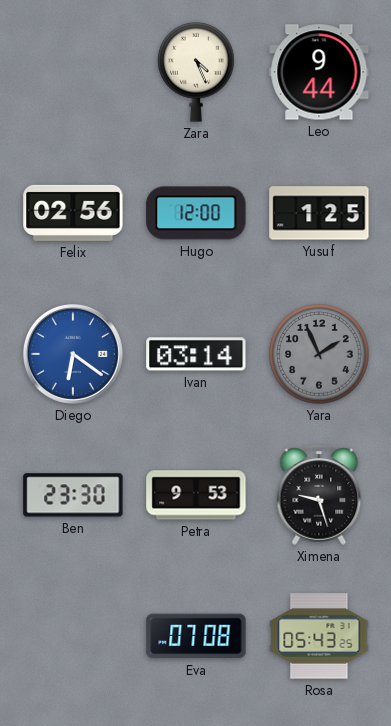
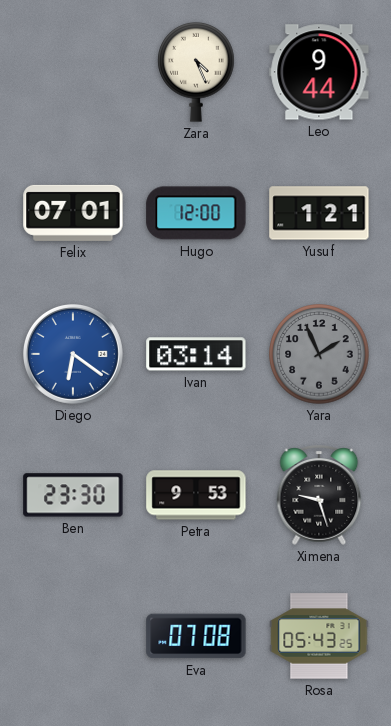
Felix: 02:56 -> 07:01 (73, 213)
Yusuf: 1:25 -> 1:21 (319, 213)
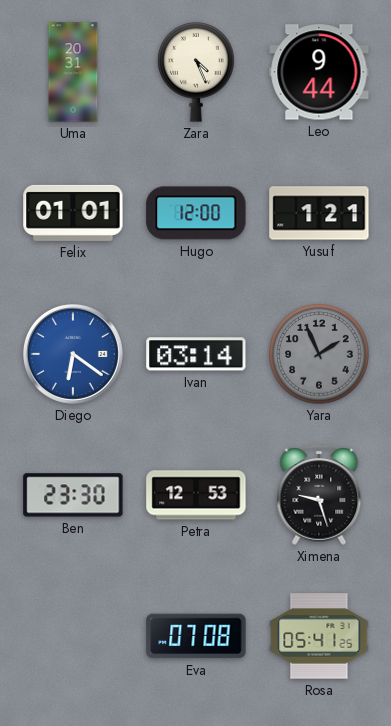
Uma: none -> 20:31 (73, 72)
Felix: 07:01 -> 01:01 (73, 213)
Petra: 9:53 -> 12:53 (196, 495)
Rosa: 05:43 -> 05:41 (319, 636)
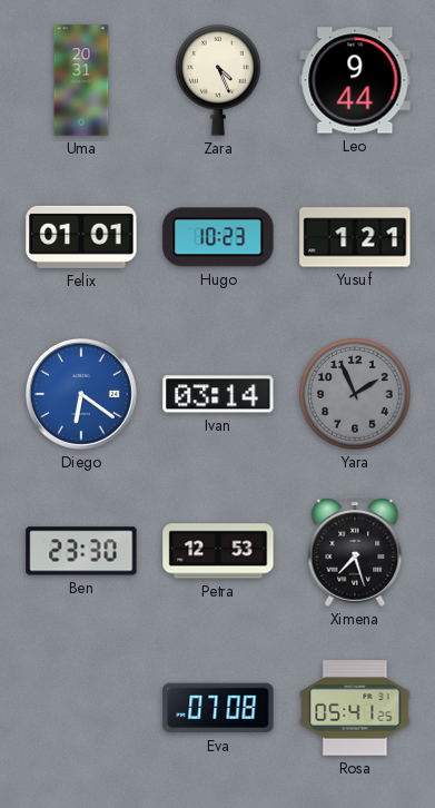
Hugo: 12:00 -> 10:23 (218, 237)
Ximena: 9:27 -> 7:27 (355, 551)
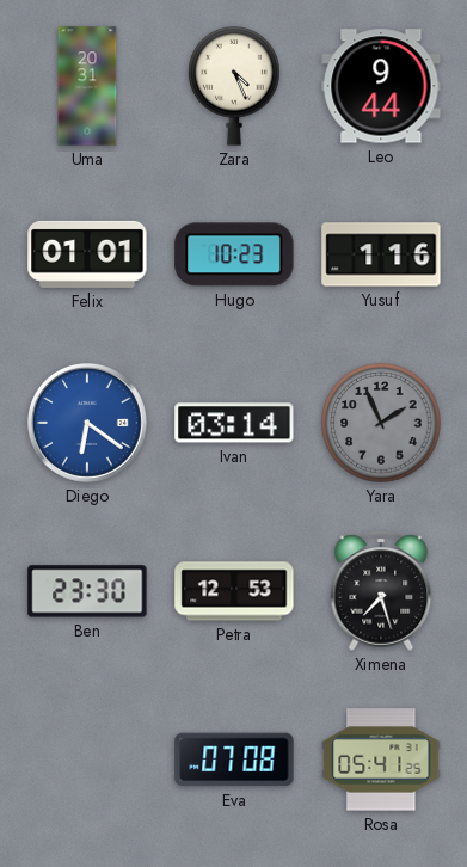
Yusuf: 1:21 -> 1:16 (381, 254)
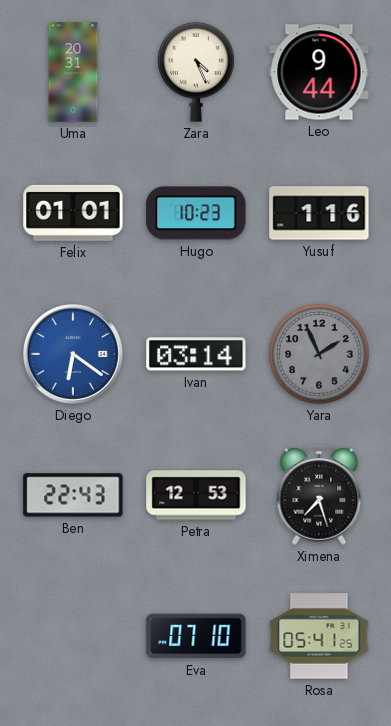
Ben: 23:30 -> 22:43 (73, 495)
Eva: 07:08 -> 07:10 (196, 636)
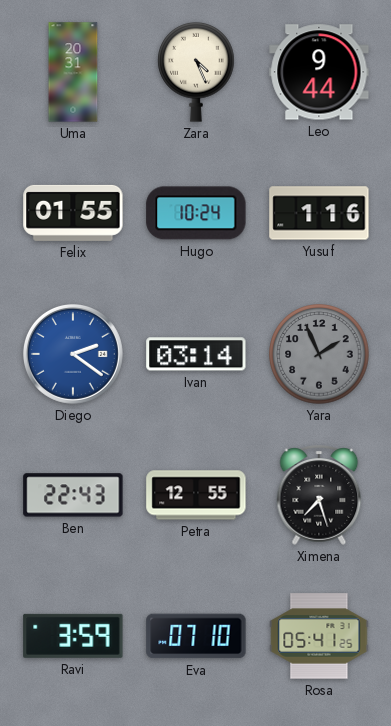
Felix: 01:01 -> 01:55 (73, 213)
Hugo: 10:23 -> 10:24 (196, 213)
Diego: 6:21 -> 2:21 (73, 354)
Petra: 12:53 -> 12:55 (196, 495)
Ravi: none -> 3:59 (73, 636)
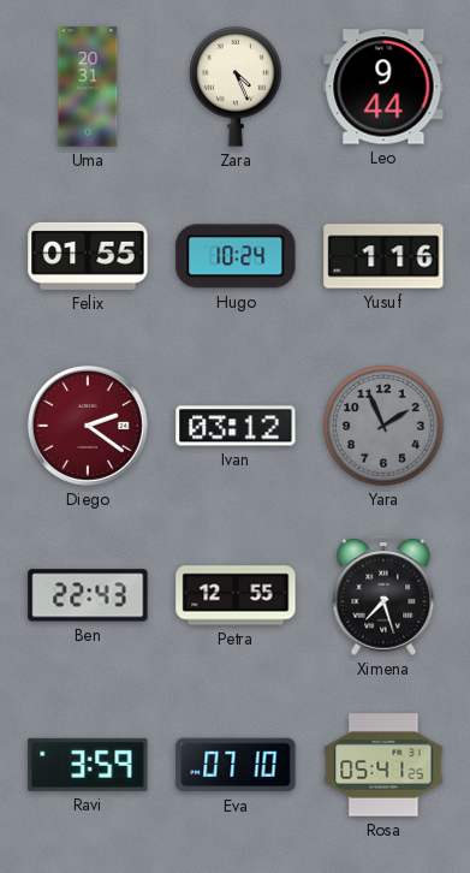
Diego dial: blue -> burgundy (88, 426)
Ivan: 03:14 -> 03:12 (236, 426)
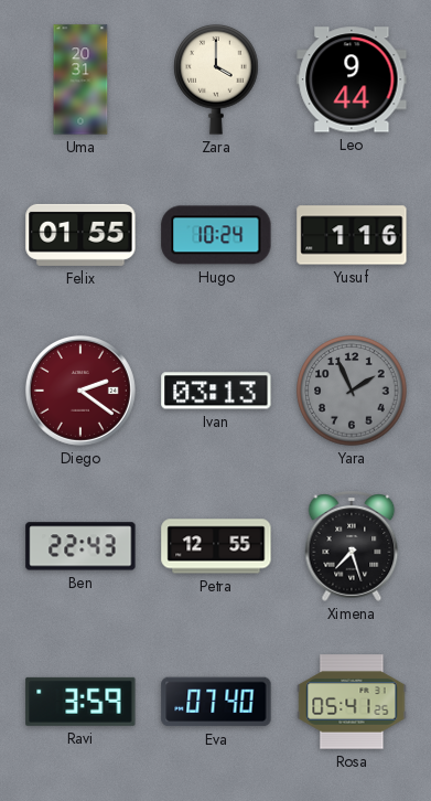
Zara: 4:26 -> 4:00 (216, 79)
Ivan: 03:12 -> 03:13 (216, 391)
Eva: 07:10 -> 07:40 (216, 702)
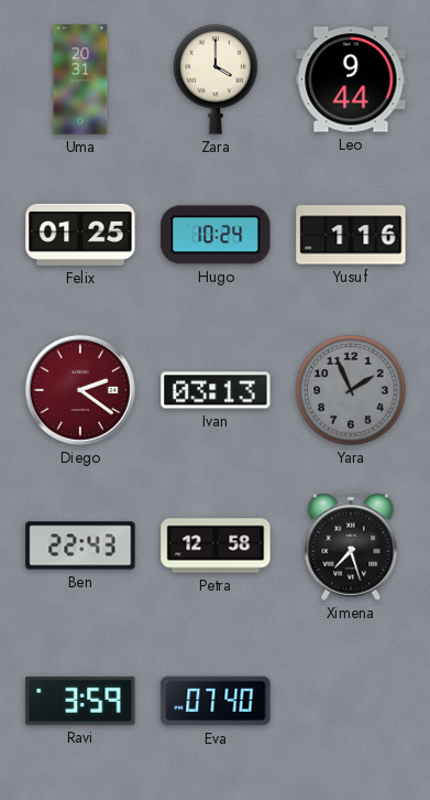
Felix: 01:55 -> 01:25 (80, 235)
Petra: 12:55 -> 12:58 (216, 545)
Rosa: 05:41 -> none (352, 702)
